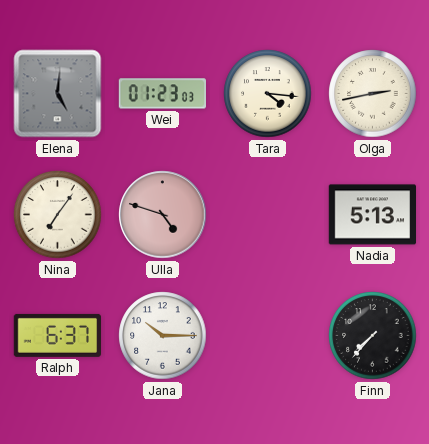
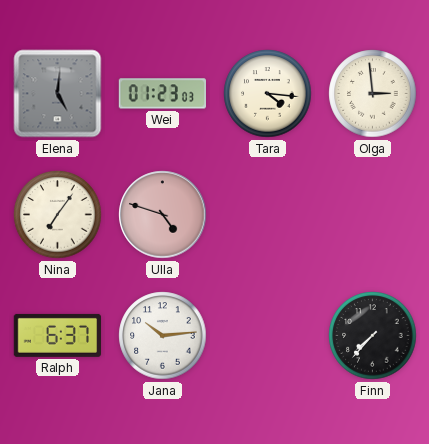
Olga: 2:43 -> 2:59 (373, 94)
Nadia: 5:13 -> none (372, 215)
Jana: 10:15 -> 10:14 (163, 336)
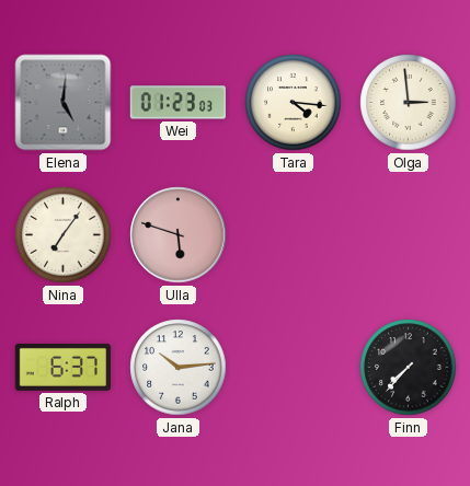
Ulla: 4:48 -> 5:48 (179, 235)
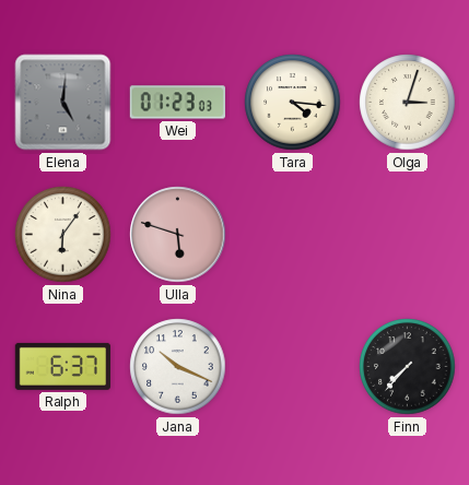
Olga: 2:59 -> 3:03 (408, 103)
Nina: 7:06 -> 6:06 (63, 235)
Jana: 10:14 -> 10:19 (178, 367)
